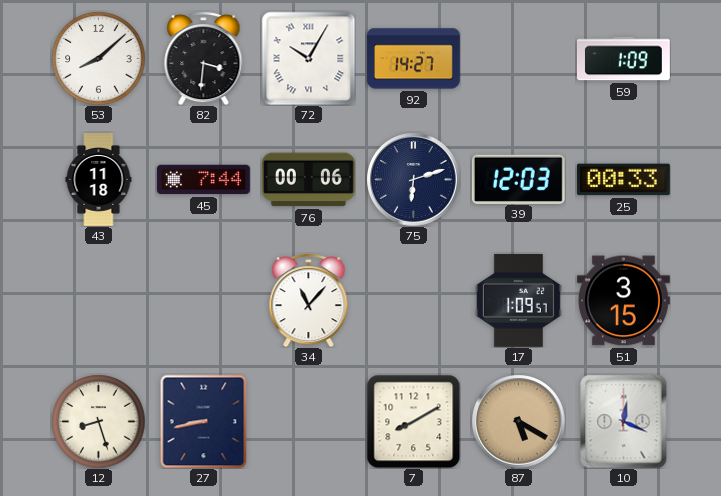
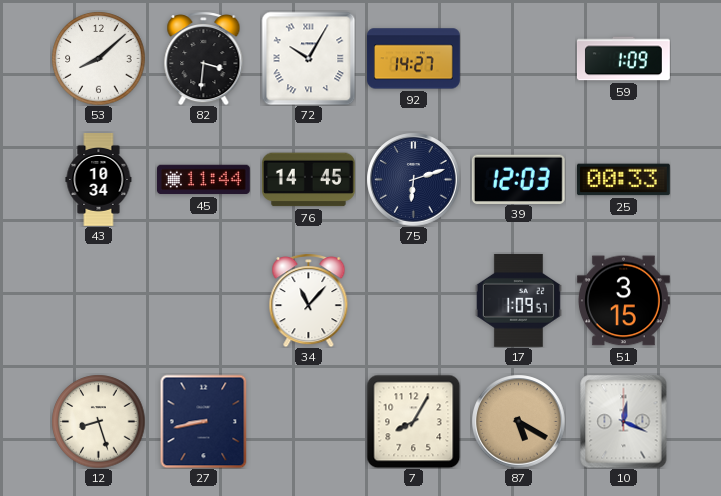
43: 11:18 -> 10:34 (99, 180)
45: 7:44 -> 11:44 (203, 180)
76: 00:06 -> 14:45 (308, 180)
7: 8:10 -> 8:05 (413, 421)
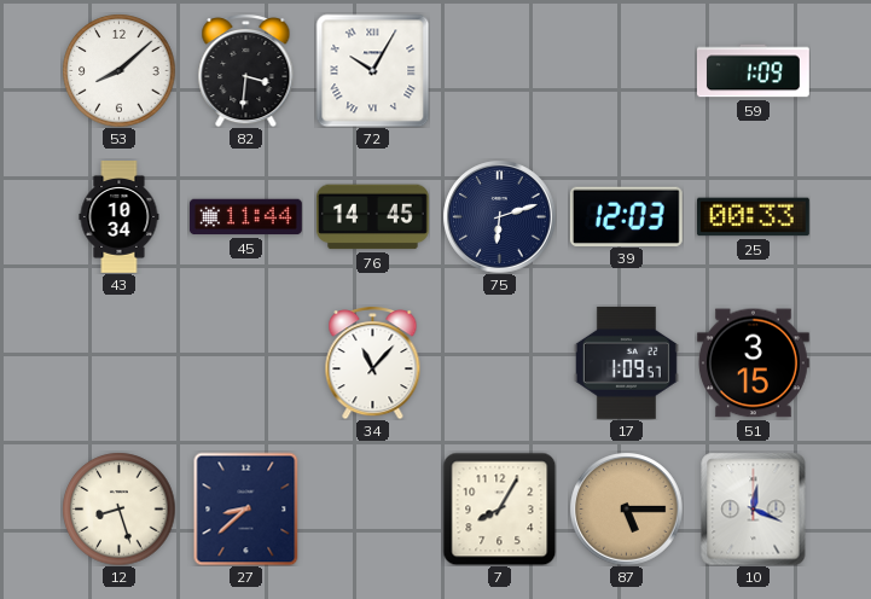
92: 14:27 -> none (414, 59)
27: 8:43 -> 8:38 (246, 508)
87: 5:20 -> 5:15 (626, 508)
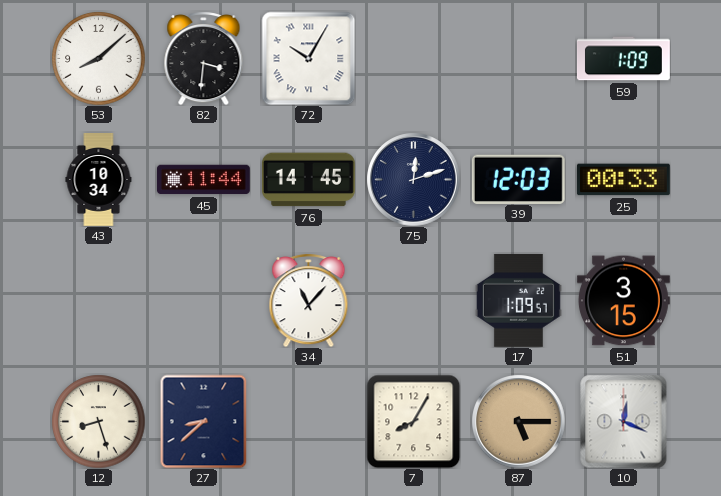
75: 6:12 -> 12:12 (413, 179)
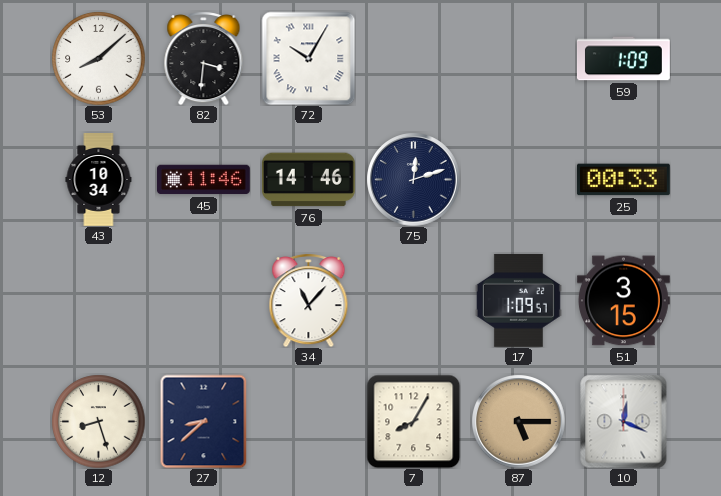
45: 11:44 -> 11:46 (203, 180)
76: 14:45 -> 14:46 (308, 180)
39: 12:03 -> none (518, 179)
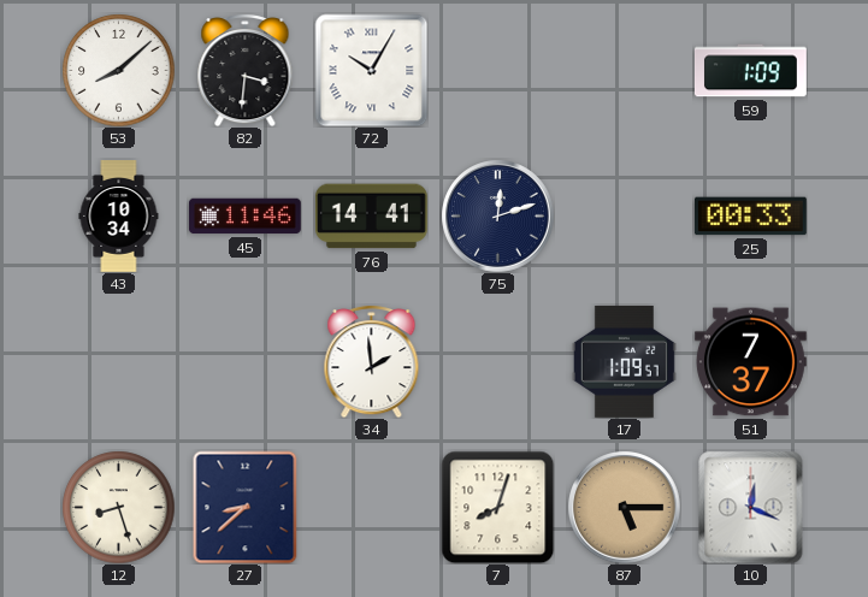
76: 14:46 -> 14:41 (371, 217)
34: 11:07 -> 1:59 (372, 361)
51: 3:15 -> 7:37 (750, 362)
7: 8:05 -> 8:03 (497, 507)
